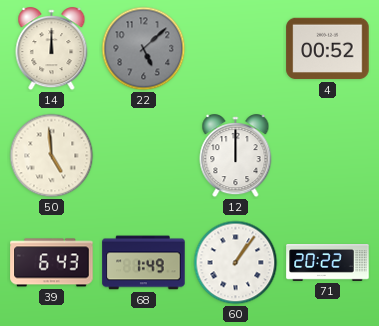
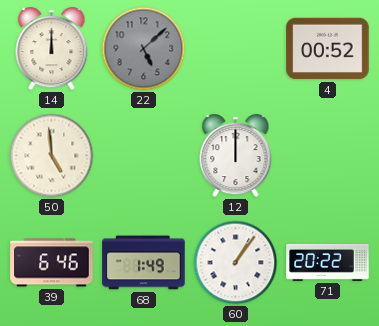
39: 6:43 -> 6:46 (52, 263)
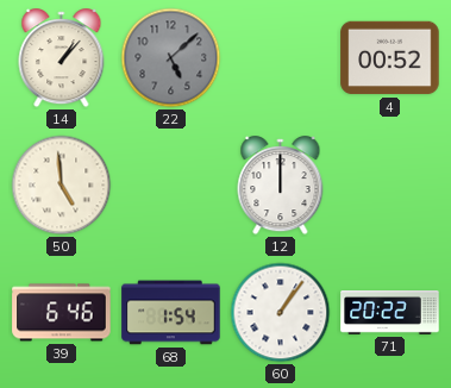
14: 12:00 -> 1:07 (62, 58)
68: 1:49 -> 1:54 (171, 313)
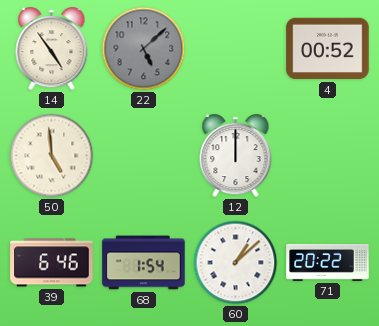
14: 1:07 -> 4:54 (52, 49)
60: 1:06 -> 1:08 (236, 263)
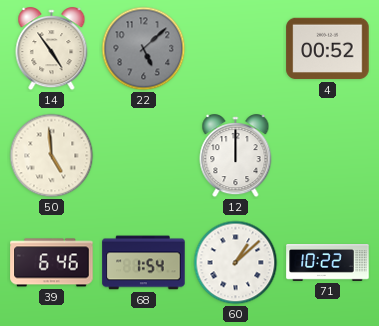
71: 20:22 -> 10:22 (328, 263)
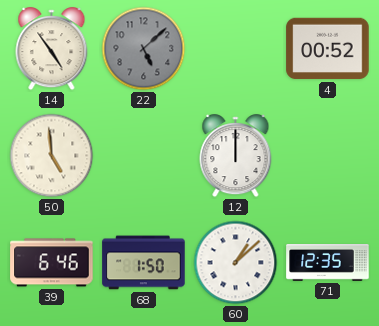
68: 1:54 -> 1:50 (144, 263)
71: 10:22 -> 12:35 (328, 263)
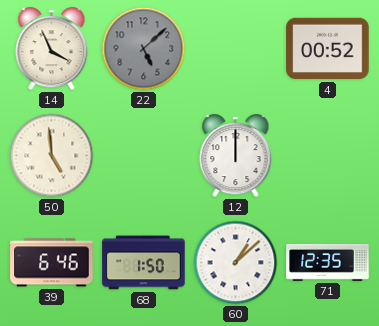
14: 4:54 -> 3:56 (52, 49)
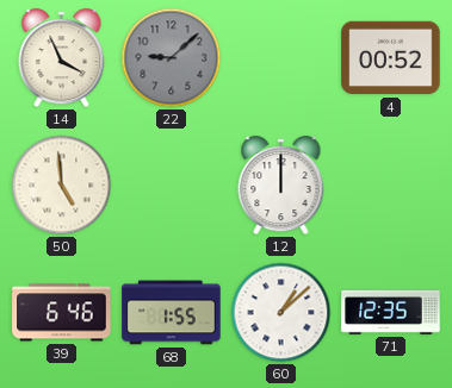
22: 5:08 -> 9:08 (172, 58)
68: 1:50 -> 1:55 (172, 313)
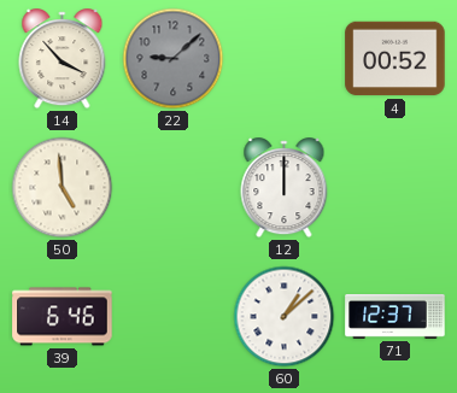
14: 3:56 -> 3:53 (63, 59)
68: 1:55 -> none (172, 313)
71: 12:35 -> 12:37 (396, 317)
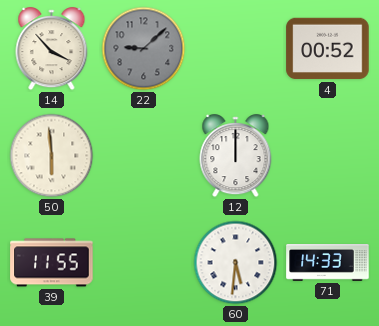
50: 4:59 -> 5:59 (52, 156)
39: 6:46 -> 11:55 (52, 263)
60: 1:08 -> 5:31 (236, 263)
71: 12:37 -> 14:33 (328, 263)
